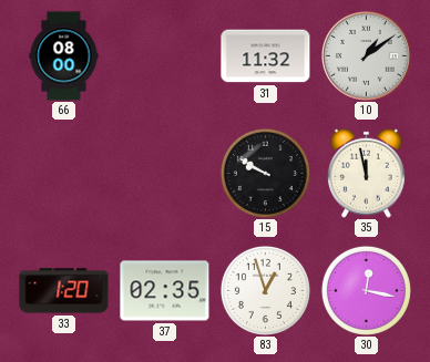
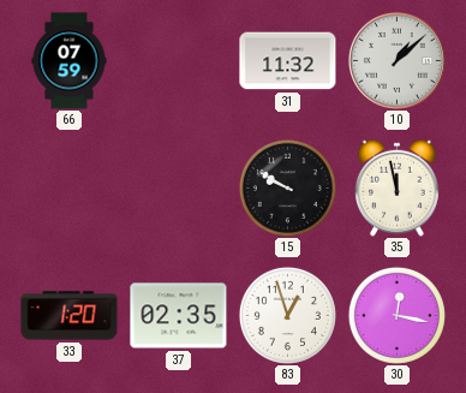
66: 08:00 -> 07:59 (70, 61)
10: 1:09 -> 1:08 (398, 61)
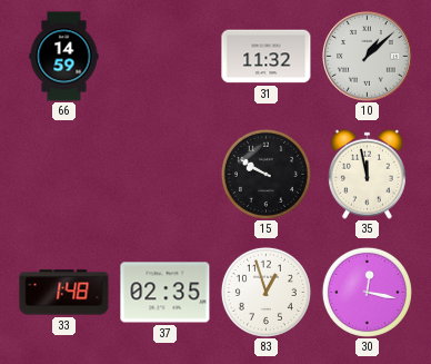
66: 07:59 -> 14:59 (64, 57)
33: 1:20 -> 1:48 (64, 293)
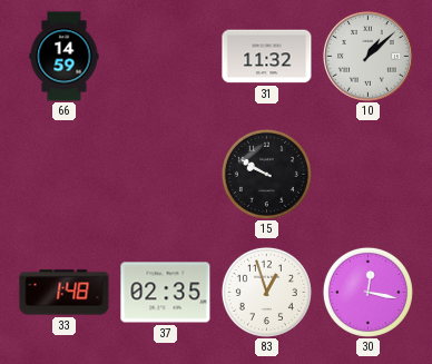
35: 11:58 -> none (367, 174)
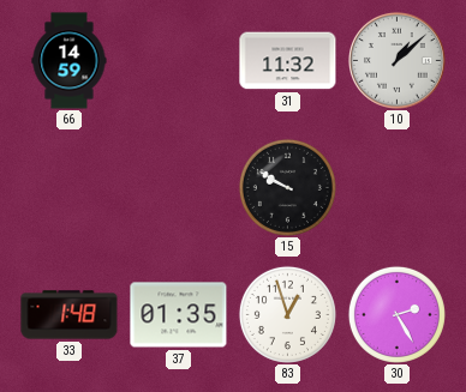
37: 02:35 -> 01:35 (179, 315)
30: 12:17 -> 2:25 (396, 314)
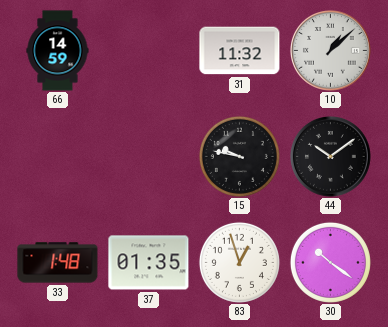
15: 9:50 -> 9:47 (239, 156)
44: none -> 10:09 (331, 157)
30: 2:25 -> 10:21 (330, 262)
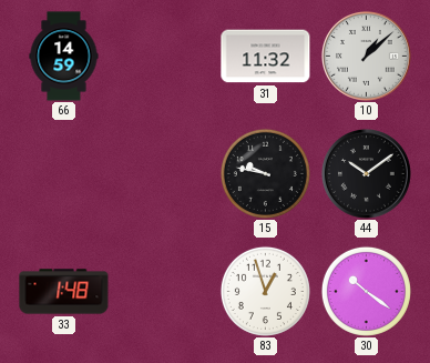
37: 01:35 -> none (149, 263)
